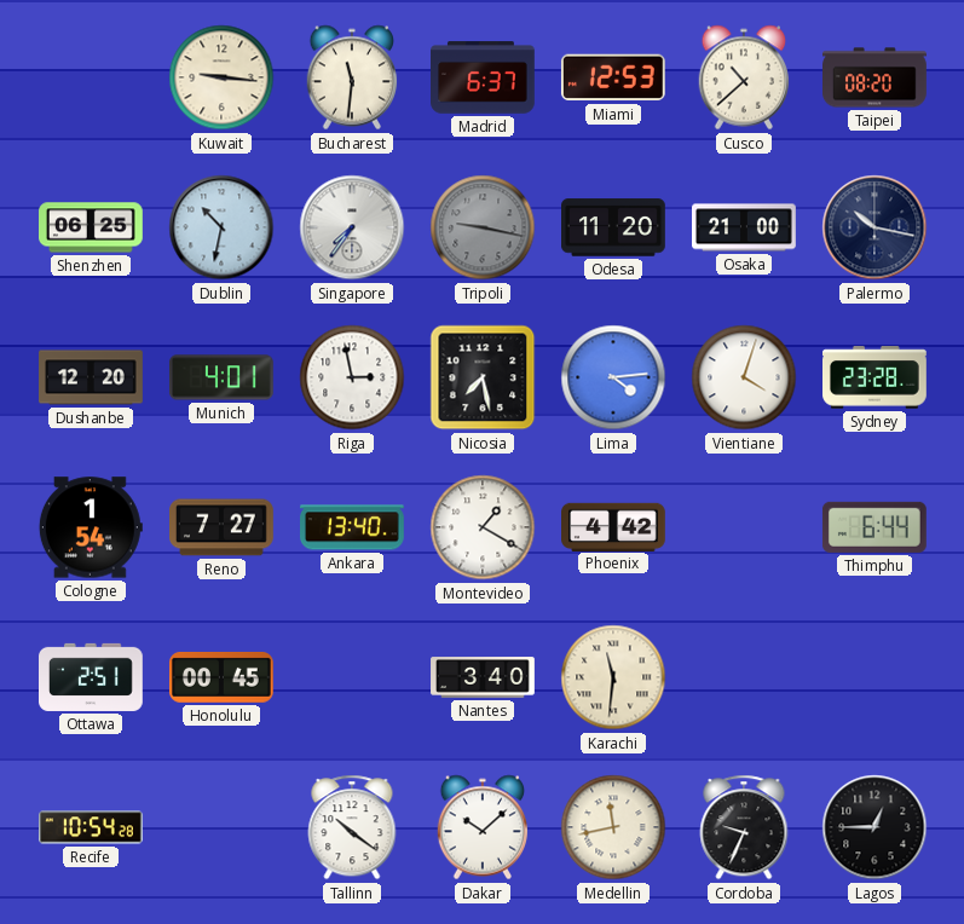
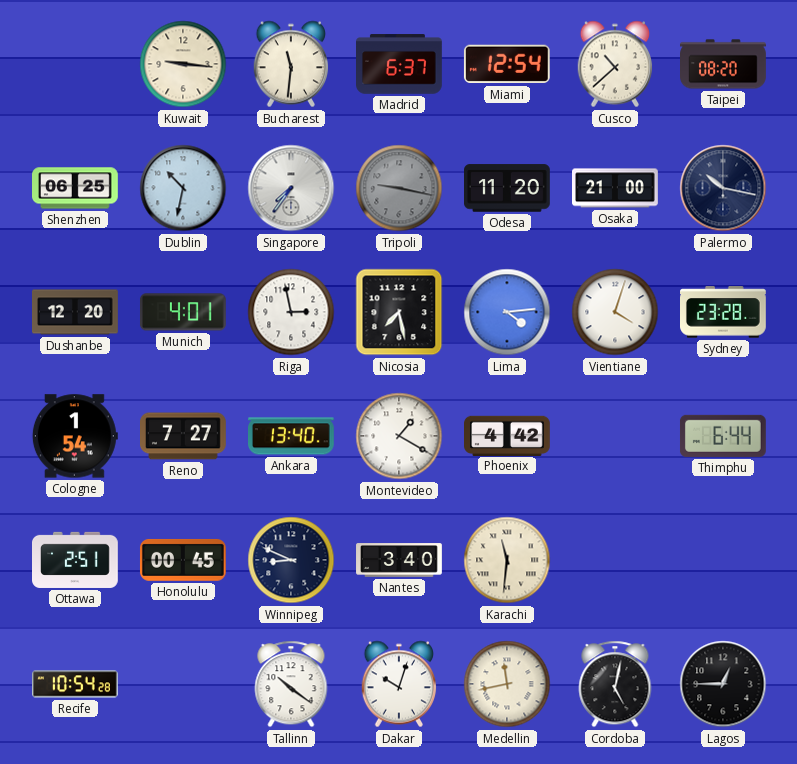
Miami: 12:53 -> 12:54 (507, 64)
Winnipeg: none -> 8:49 (291, 560)
Dakar: 10:08 -> 10:03 (399, 684)
Cordoba: 9:34 -> 5:02 (615, 684)
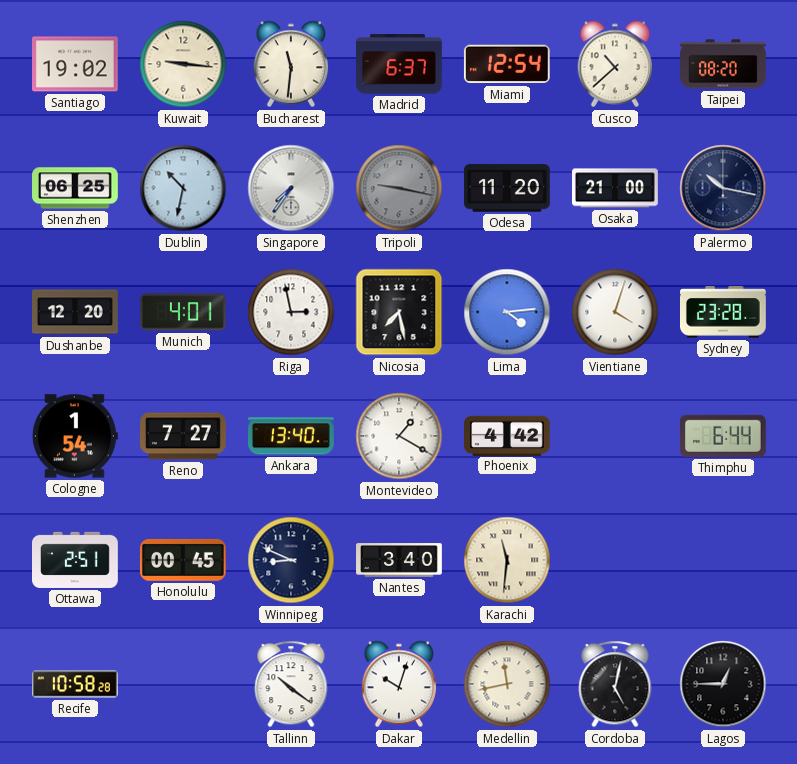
Santiago: none -> 19:02 (76, 64)
Recife: 10:54 -> 10:58 (76, 684)
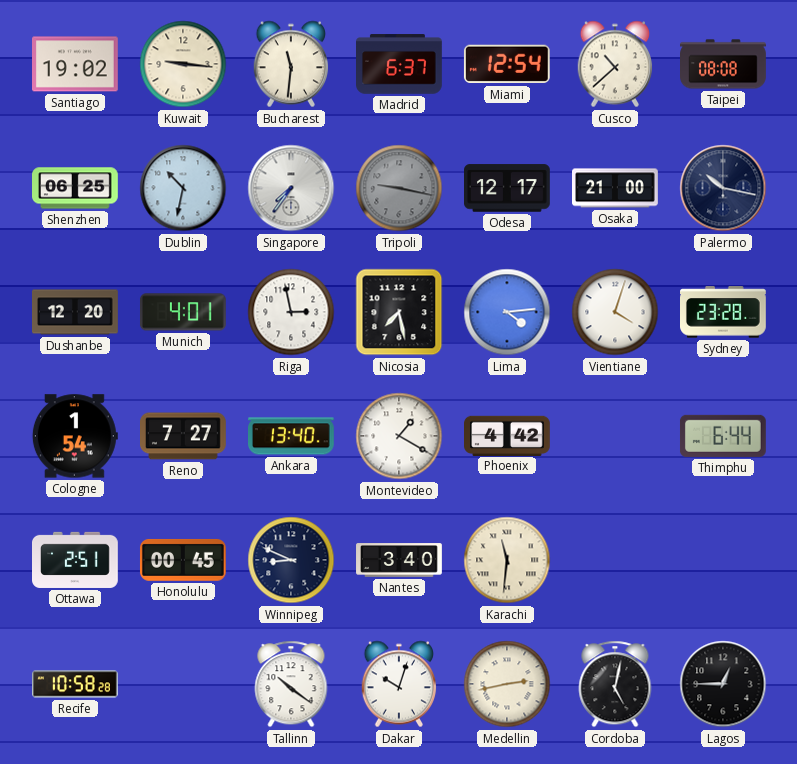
Taipei: 08:20 -> 08:08 (723, 64)
Odesa: 11:20 -> 12:17 (508, 188)
Medellin: 11:43 -> 2:43 (507, 684)
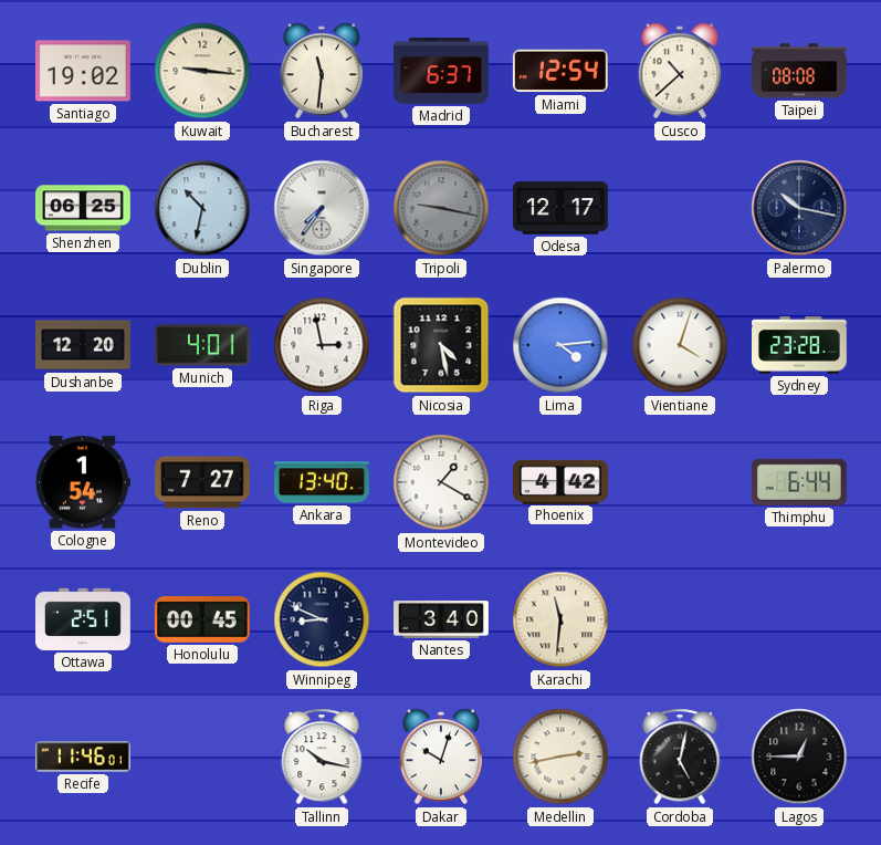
Osaka: 21:00 -> none (616, 188)
Nicosia: 7:28 -> 4:28 (441, 345)
Recife: 10:58 -> 11:46 (84, 757)
Tallinn: 10:21 -> 10:17 (322, 757)
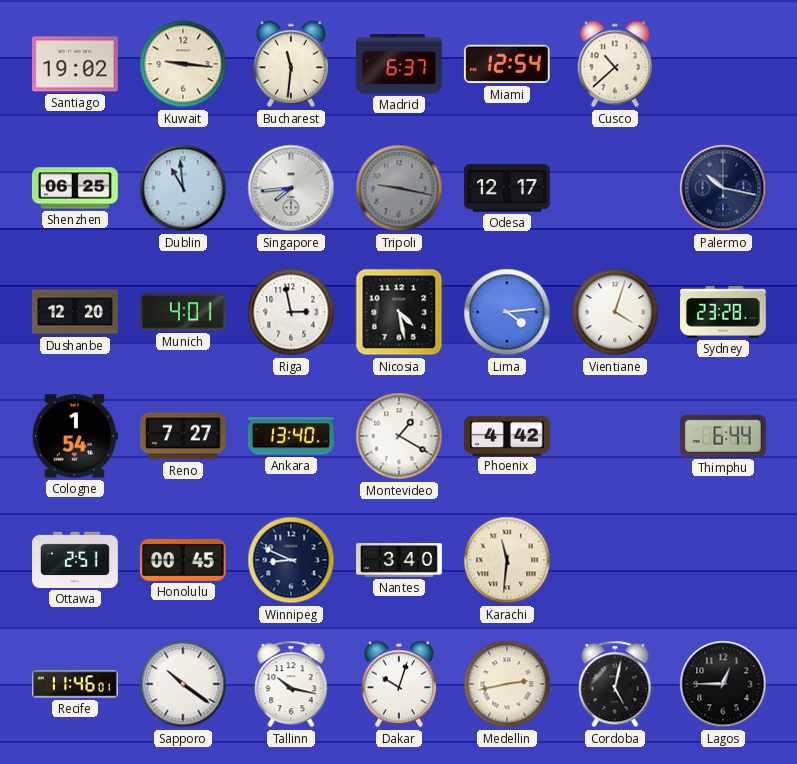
Taipei: 08:08 -> none (799, 71)
Dublin: 10:32 -> 10:59 (183, 188)
Singapore: 7:36 -> 7:44 (291, 188)
Sapporo: none -> 10:21 (183, 684)
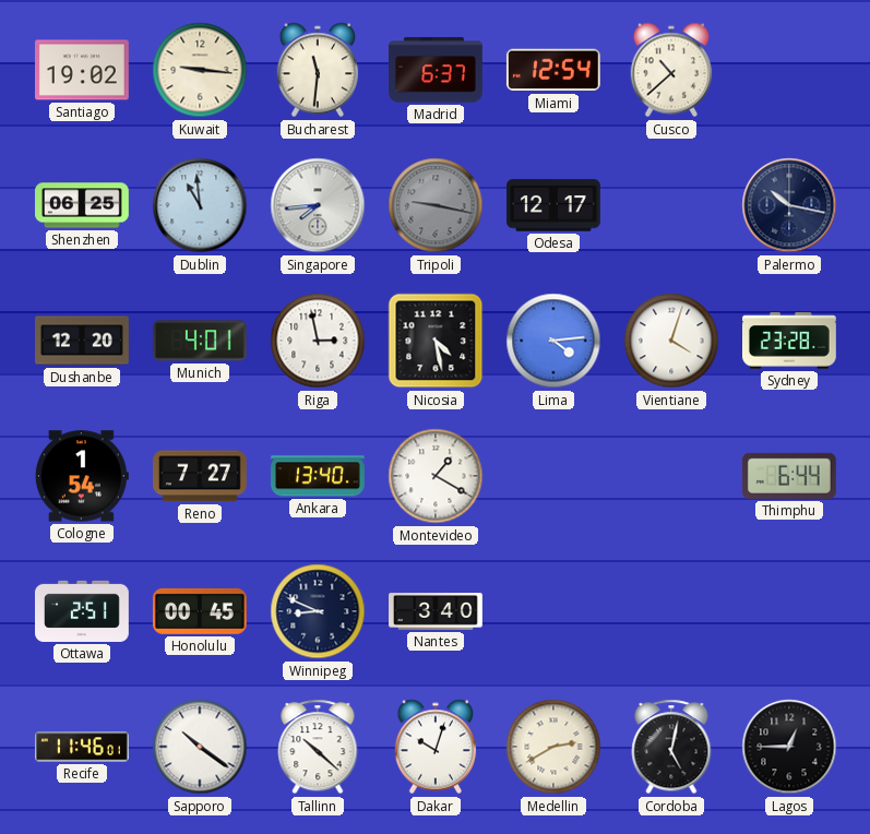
Phoenix: 4:42 -> none (508, 435)
Karachi: 11:31 -> none (507, 560)
Tallinn: 10:17 -> 10:22 (318, 747)
Medellin: 2:43 -> 2:40 (553, 747)
